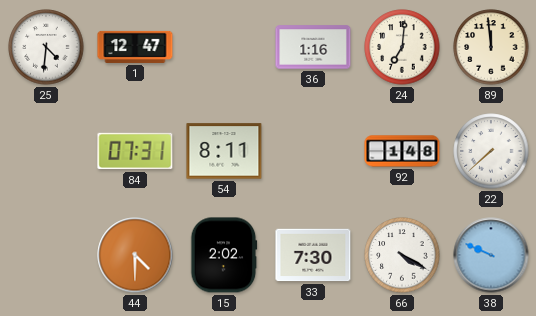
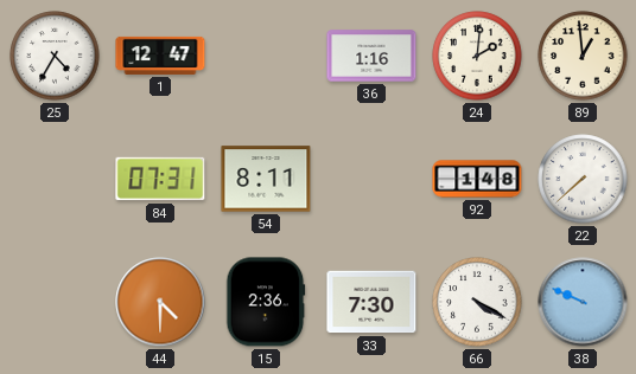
25: 4:31 -> 4:35 (55, 56)
24: 7:01 -> 2:01 (477, 56)
89: 11:59 -> 12:59 (583, 56)
15: 2:02 -> 2:36 (266, 302)
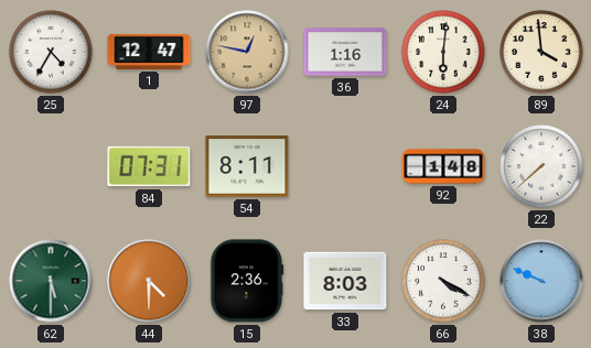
97: none -> 12:47 (247, 52)
24: 2:01 -> 6:01 (443, 52)
89: 12:59 -> 3:59 (541, 52)
62: none -> 5:30 (51, 281)
33: 7:30 -> 8:03 (345, 281)
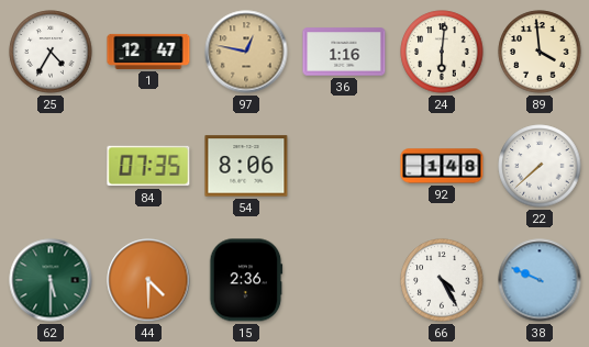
84: 07:31 -> 07:35 (148, 166)
54: 8:11 -> 8:06 (246, 166)
33: 8:03 -> none (345, 281)
66: 4:20 -> 4:25 (442, 280)
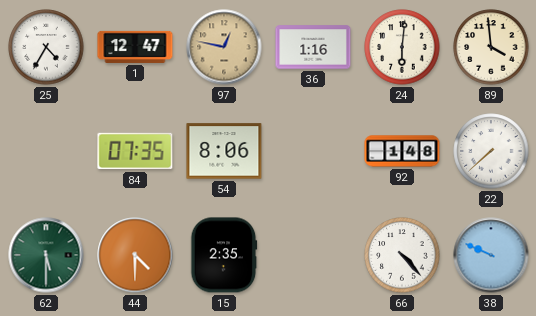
15: 2:36 -> 2:35 (224, 255)
66: 4:25 -> 4:23 (402, 255)
